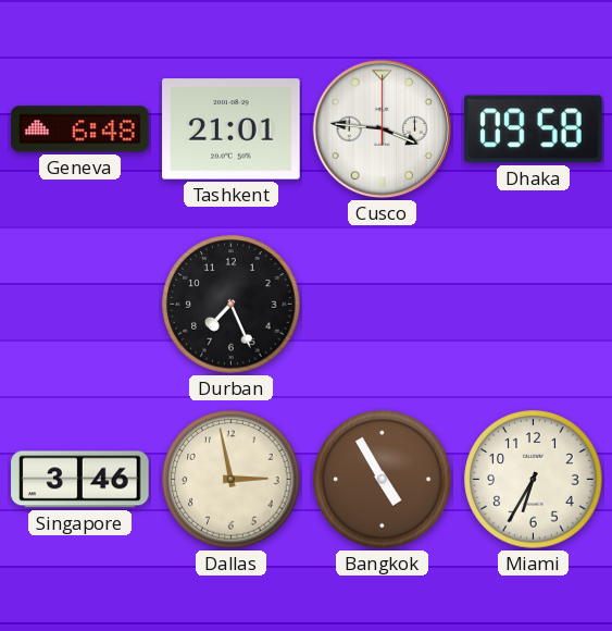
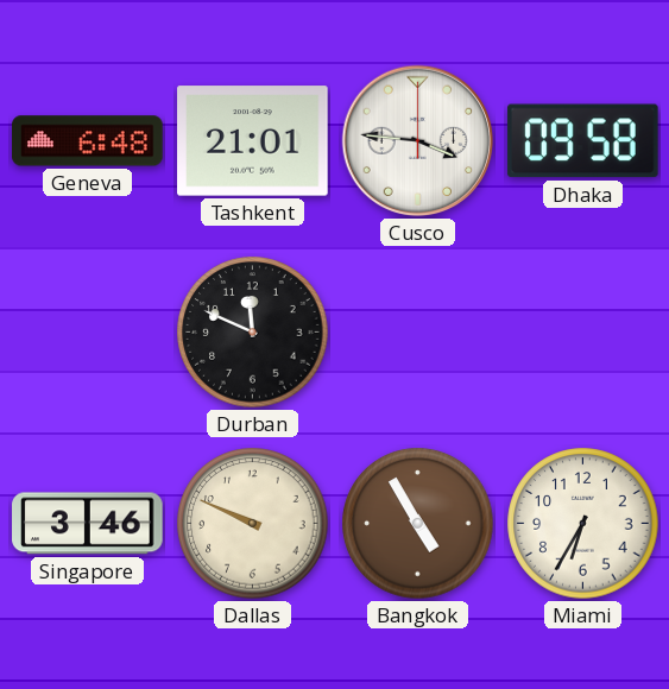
Durban: 7:26 -> 11:49 (253, 333)
Dallas: 2:58 -> 9:49 (253, 524)
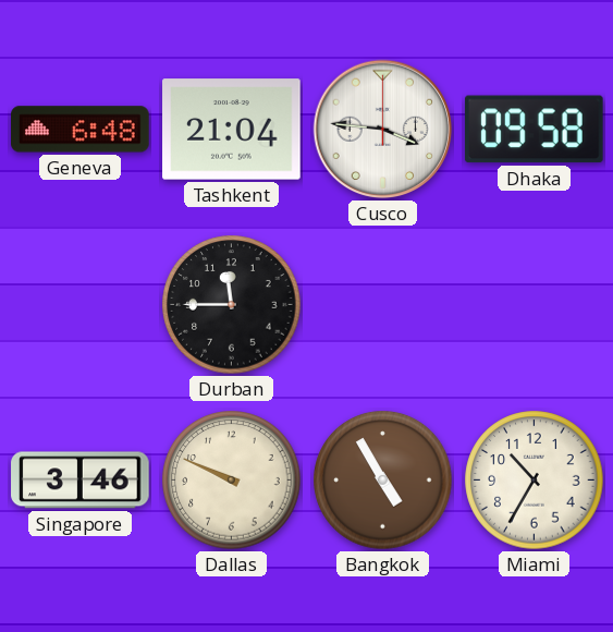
Tashkent: 21:01 -> 21:04 (232, 130)
Durban: 11:49 -> 11:45 (232, 305)
Miami: 6:35 -> 10:35 (535, 481)
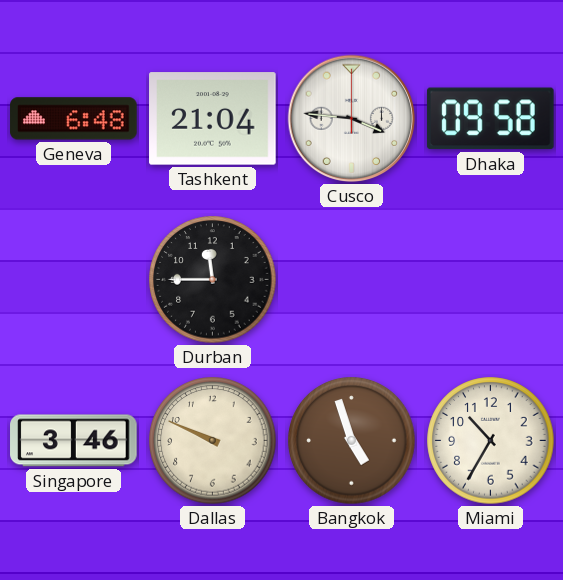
Bangkok: 4:55 -> 4:57 (352, 441)
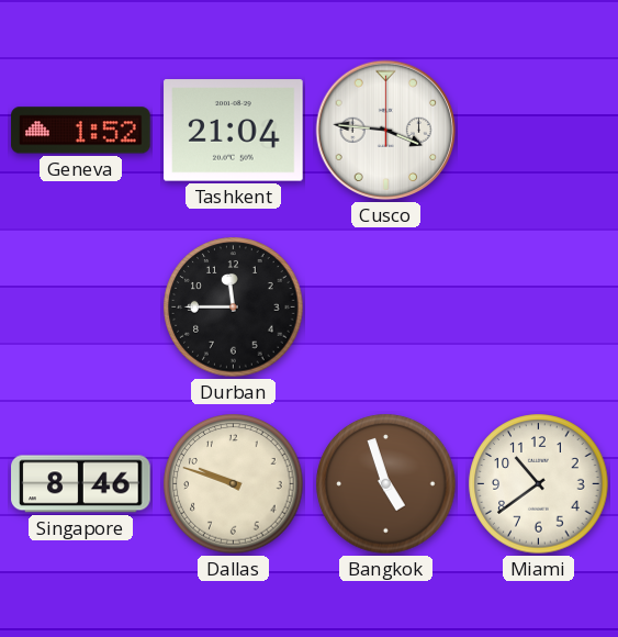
Geneva: 6:48 -> 1:52 (81, 131)
Dhaka: 09:58 -> none (490, 119)
Singapore: 3:46 -> 8:46 (81, 484)
Dallas: 9:49 -> 9:48 (234, 484)
Miami: 10:35 -> 10:39 (539, 484)
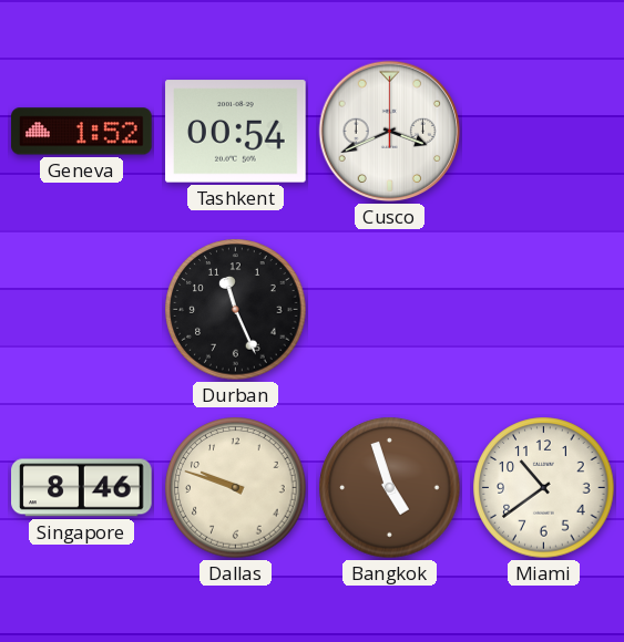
Tashkent: 21:04 -> 00:54 (236, 132)
Cusco: 3:46 -> 3:41 (390, 132)
Durban: 11:45 -> 11:26 (236, 310)
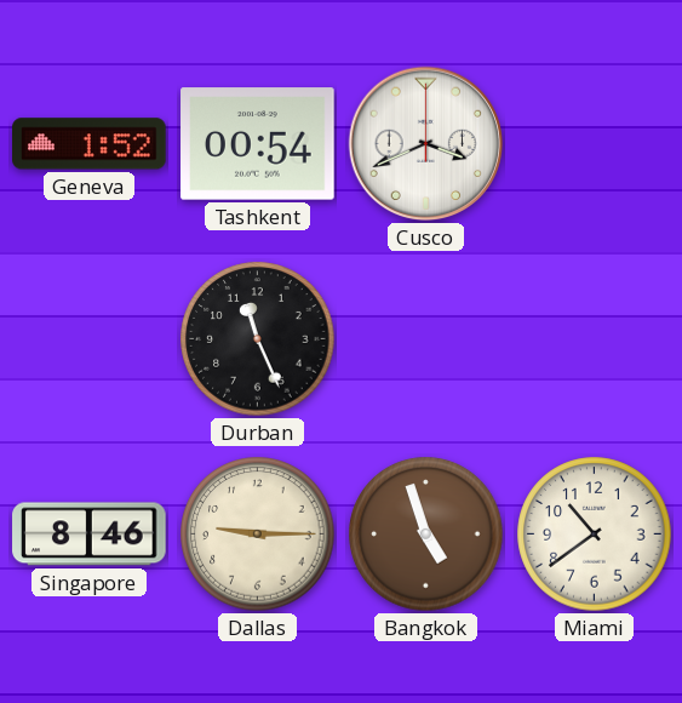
Dallas: 9:48 -> 9:15 (258, 535)
